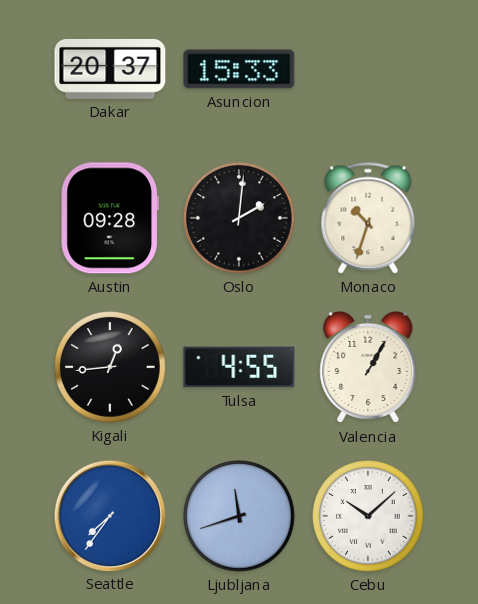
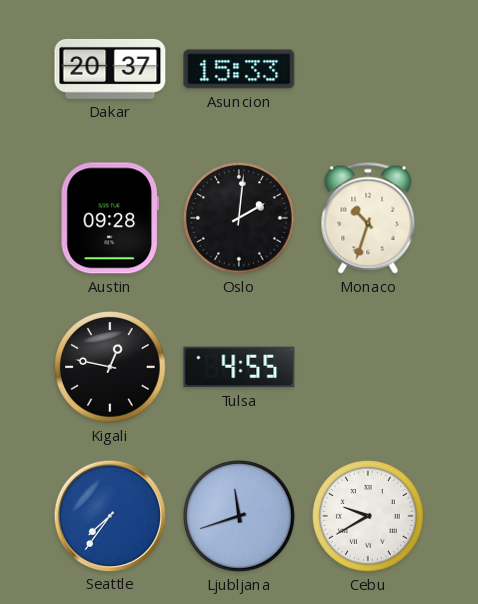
Kigali: 12:44 -> 12:47 (111, 368)
Valencia: 1:05 -> none (368, 367)
Cebu: 10:08 -> 9:40 (369, 517)
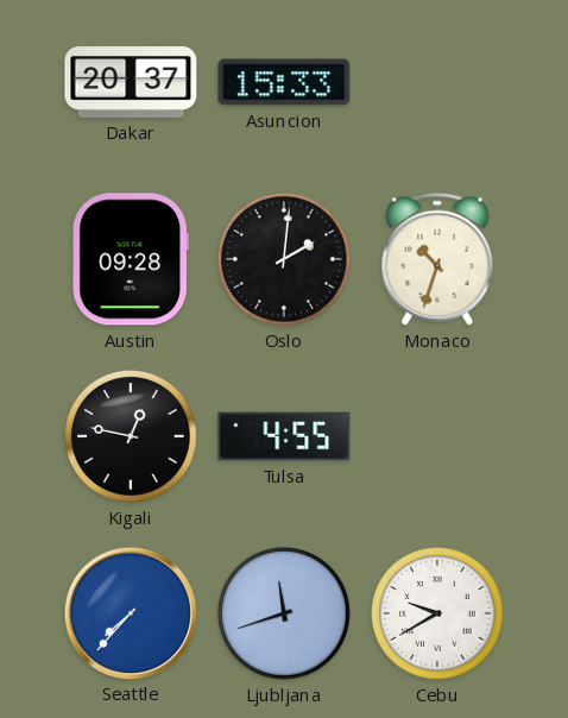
Seattle: 7:36 -> 7:37 (130, 612)
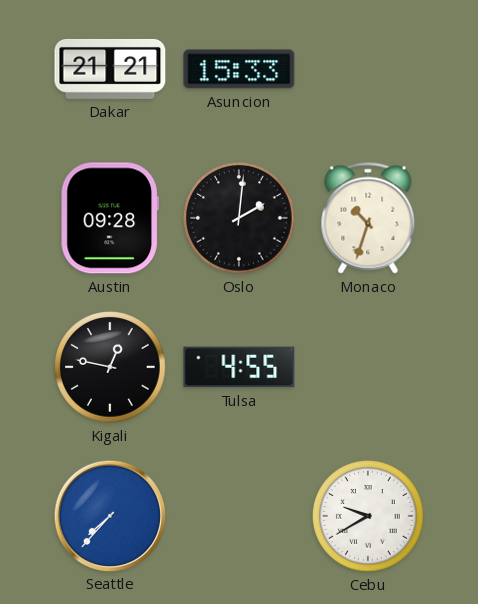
Dakar: 20:37 -> 21:21 (110, 69)
Ljubljana: 11:42 -> none (285, 615)
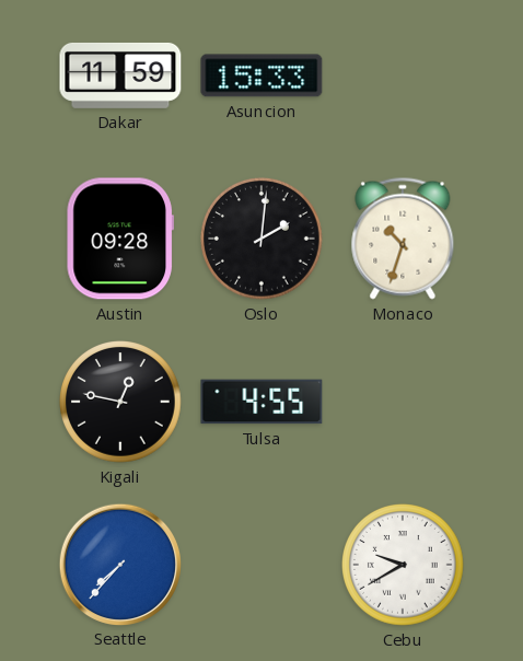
Dakar: 21:21 -> 11:59 (120, 76)
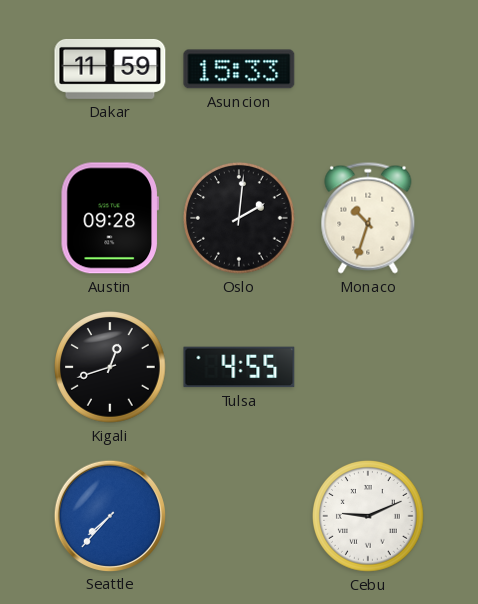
Kigali: 12:47 -> 12:42 (111, 368)
Cebu: 9:40 -> 9:11 (369, 517)
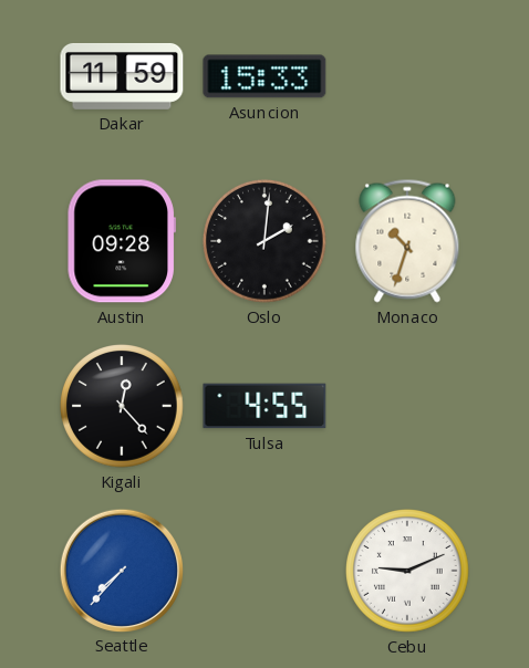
Kigali: 12:42 -> 12:23 (123, 407)
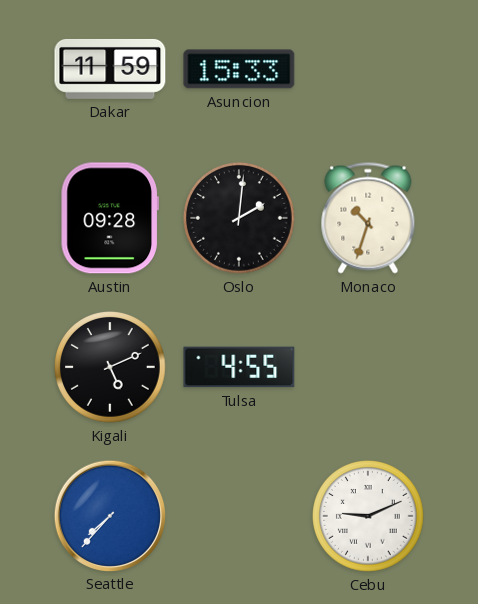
Kigali: 12:23 -> 5:11 (111, 368)
